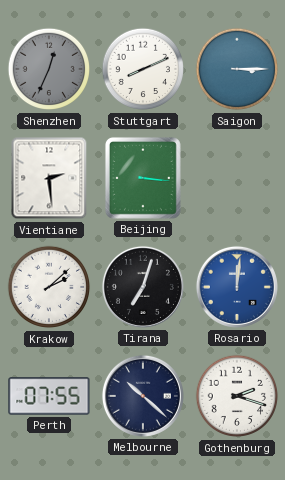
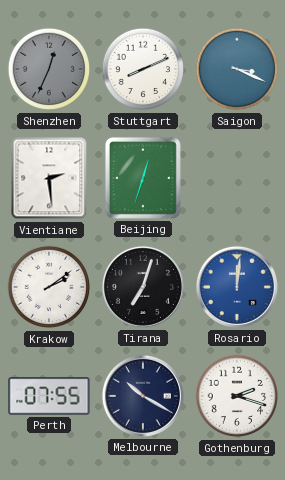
Saigon: 3:15 -> 3:19 (237, 69)
Beijing: 3:16 -> 12:33 (143, 178)
Krakow: 2:08 -> 2:09 (49, 287)
Melbourne: 10:22 -> 10:20 (143, 396)
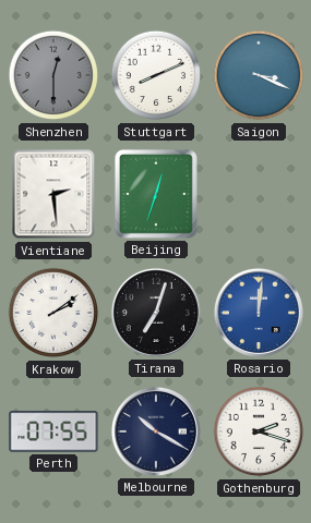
Shenzhen: 12:34 -> 12:30 (53, 75)
